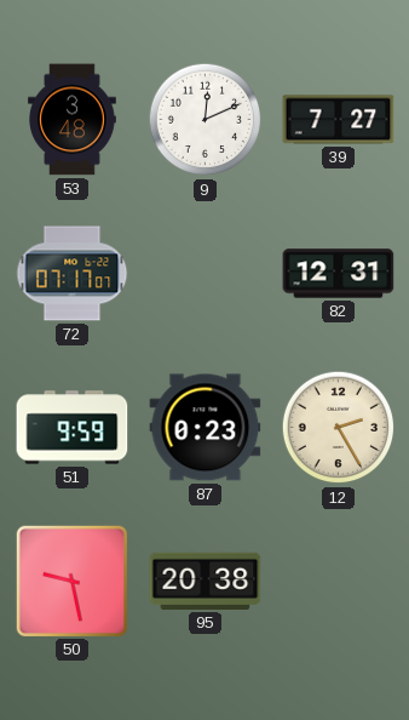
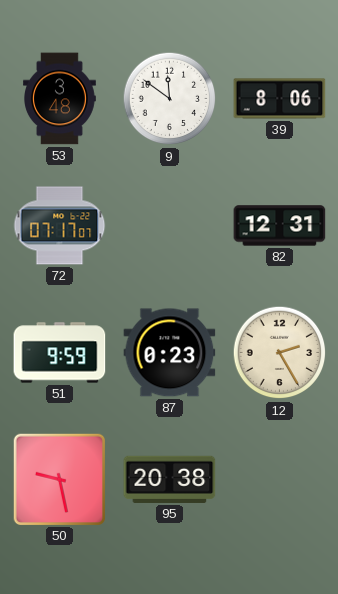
9: 12:11 -> 11:51 (170, 99)
39: 7:27 -> 8:06 (280, 99)
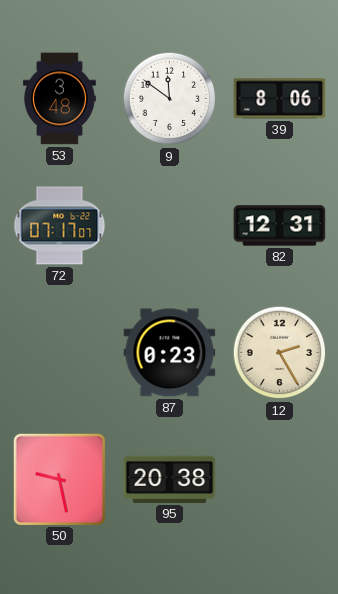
51: 9:59 -> none (60, 353)
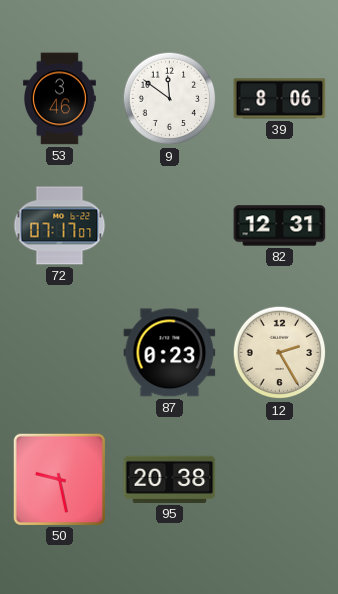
53: 3:48 -> 3:46 (60, 99)
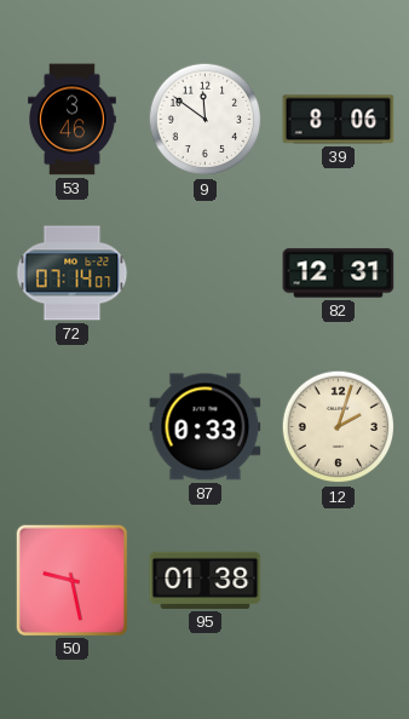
72: 07:17 -> 07:14 (73, 274)
87: 0:23 -> 0:33 (206, 427)
12: 2:25 -> 2:03 (339, 427)
95: 20:38 -> 01:38 (206, 580)
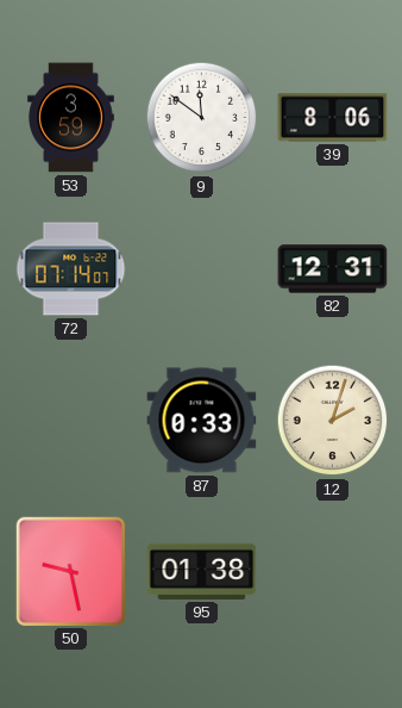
53: 3:46 -> 3:59 (71, 118)
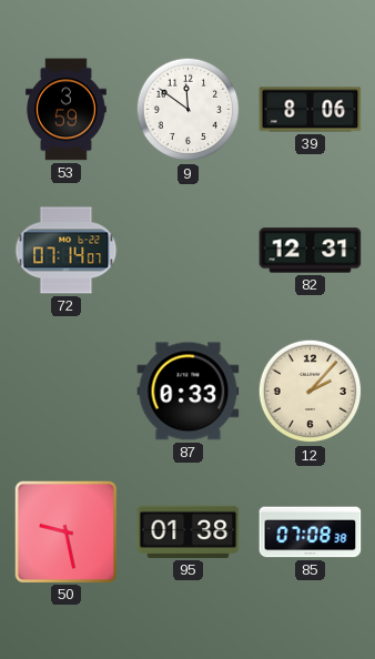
12: 2:03 -> 2:07 (311, 392)
85: none -> 07:08 (311, 533)
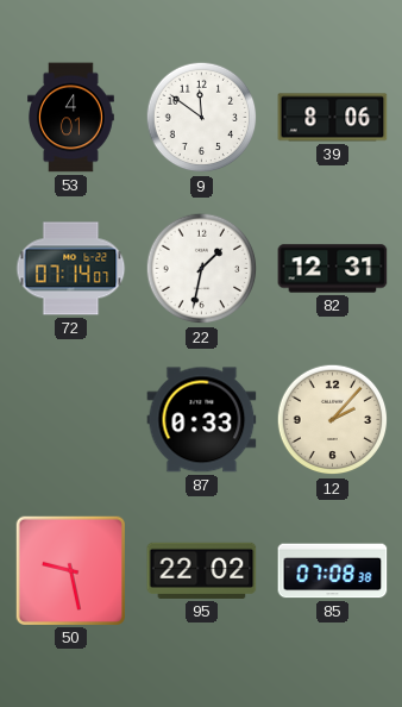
53: 3:59 -> 4:01 (71, 118)
22: none -> 1:32 (202, 269)
95: 01:38 -> 22:02 (202, 570)
